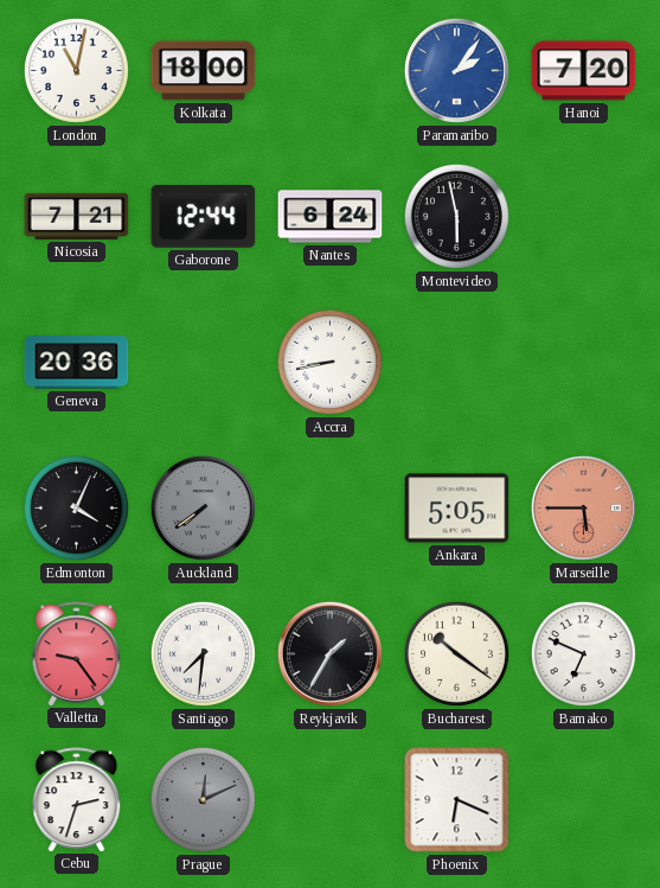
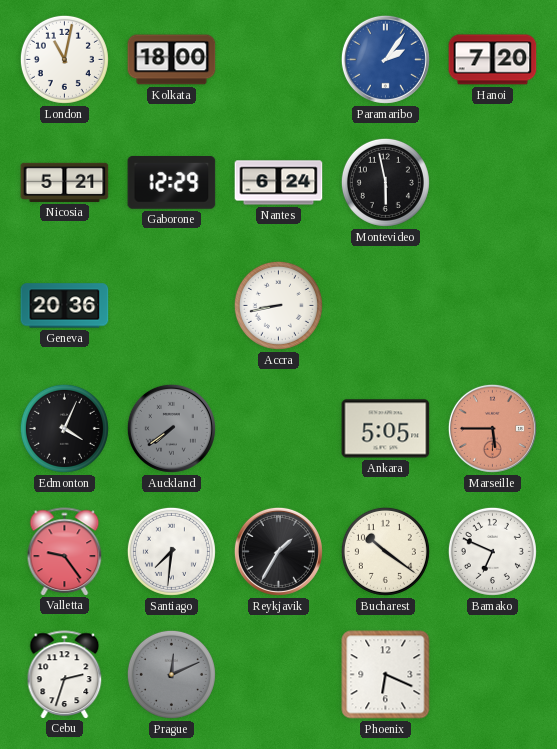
Nicosia: 7:21 -> 5:21 (65, 182)
Gaborone: 12:44 -> 12:29 (172, 183)
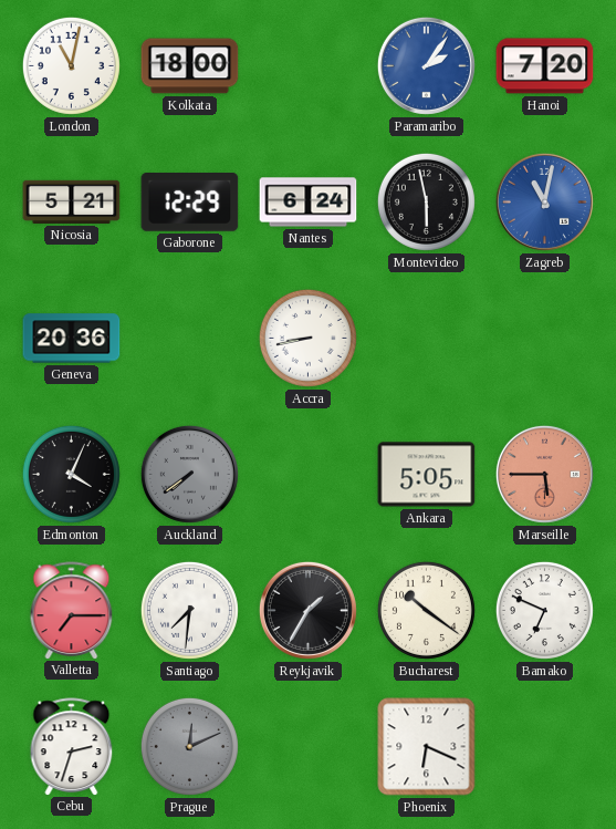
Zagreb: none -> 11:02 (544, 201)
Valletta: 9:24 -> 7:15 (72, 610)
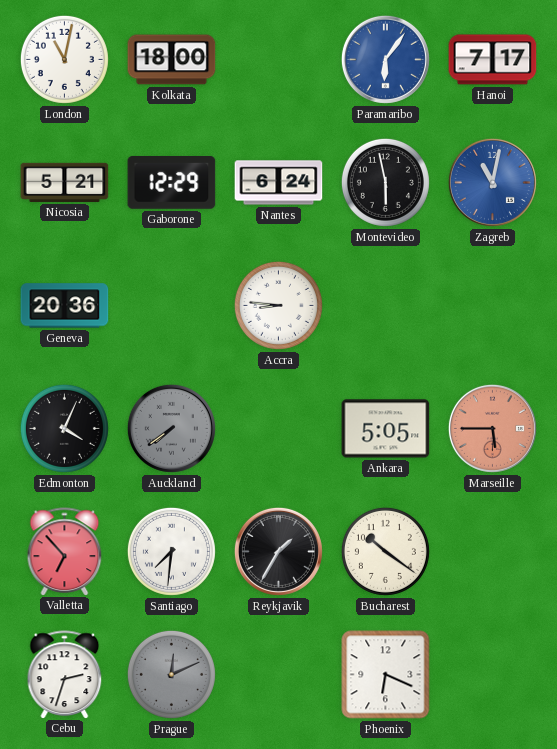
Paramaribo: 2:06 -> 6:06 (385, 59)
Hanoi: 7:20 -> 7:17 (493, 60)
Accra: 8:43 -> 8:46 (278, 305)
Valletta: 7:15 -> 6:53 (65, 551)
Bamako: 6:49 -> none (544, 610)
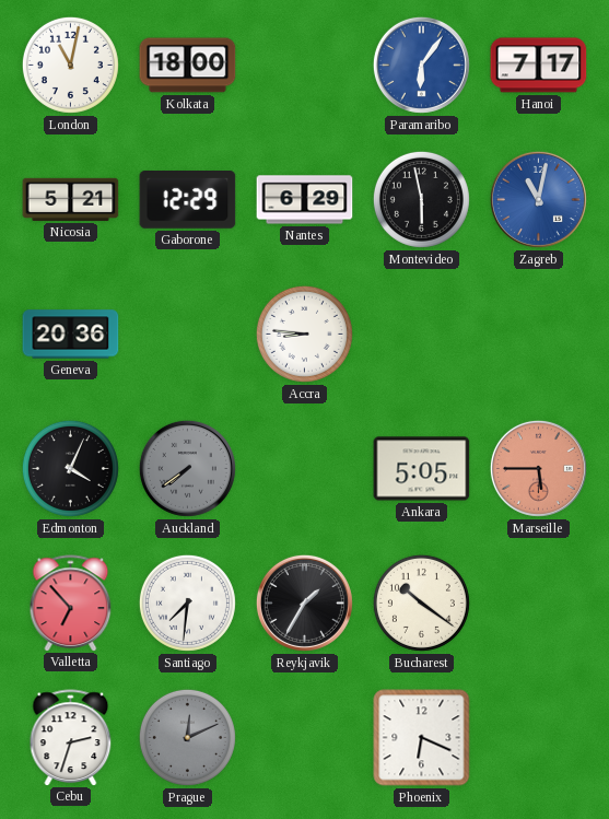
Nantes: 6:24 -> 6:29 (305, 200)
